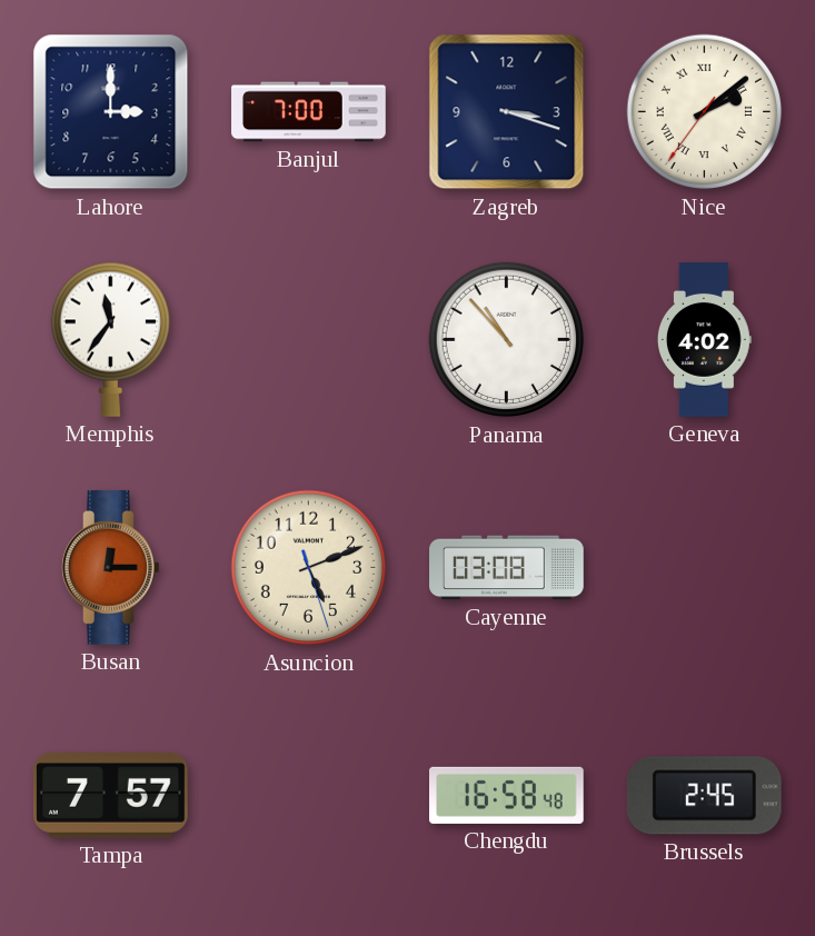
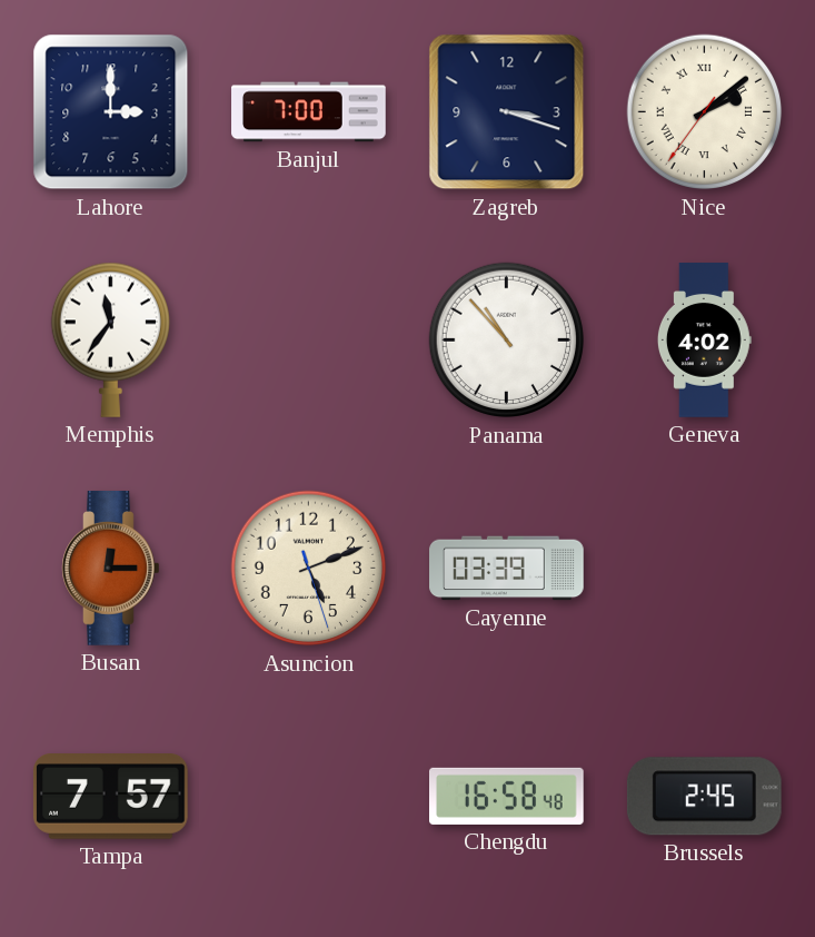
Cayenne: 03:08 -> 03:39 (507, 569)
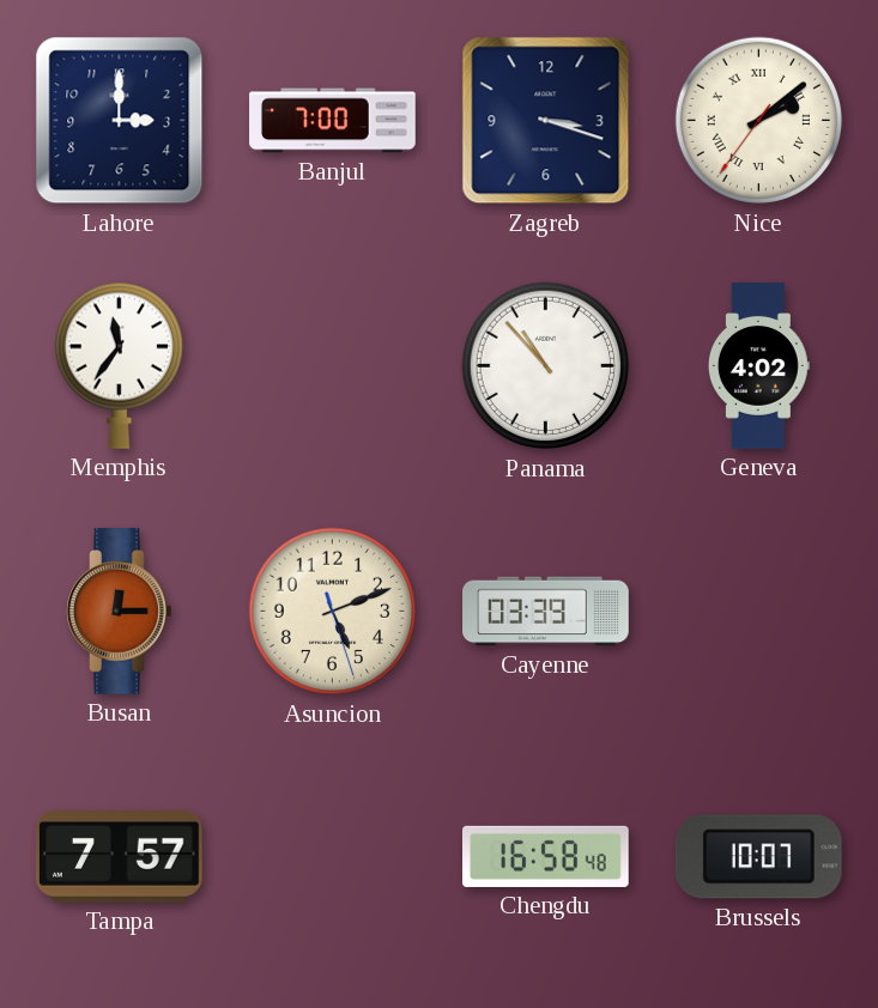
Brussels: 2:45 -> 10:07 (758, 857)
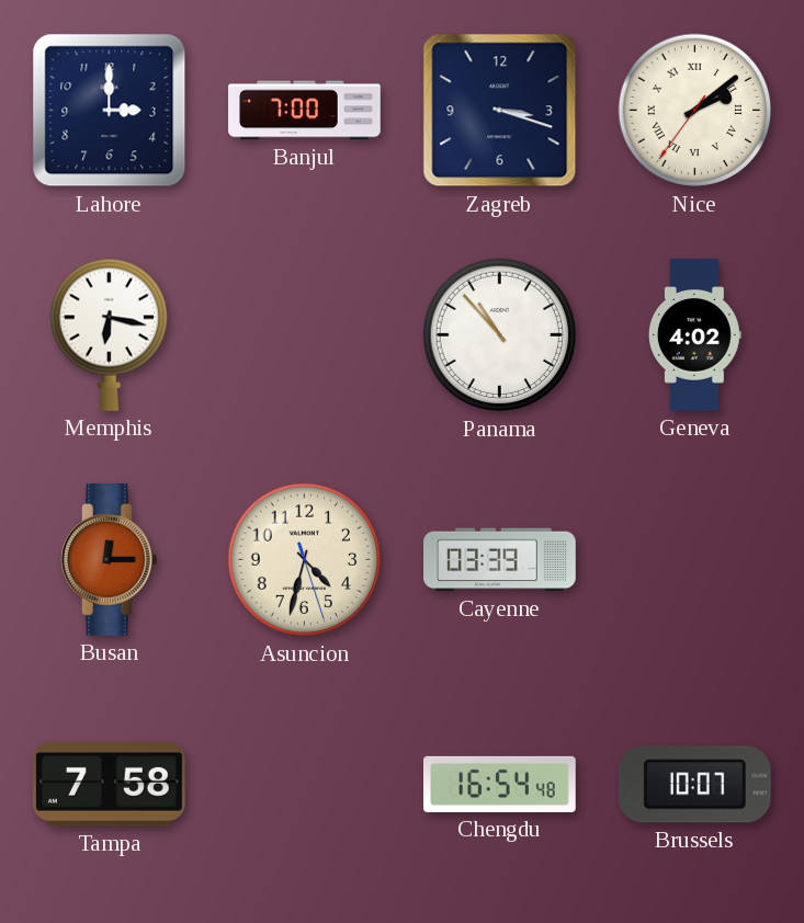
Memphis: 11:36 -> 6:17 (109, 334)
Asuncion: 5:11 -> 4:32 (305, 560)
Tampa: 7:57 -> 7:58 (110, 785)
Chengdu: 16:58 -> 16:54 (500, 784)
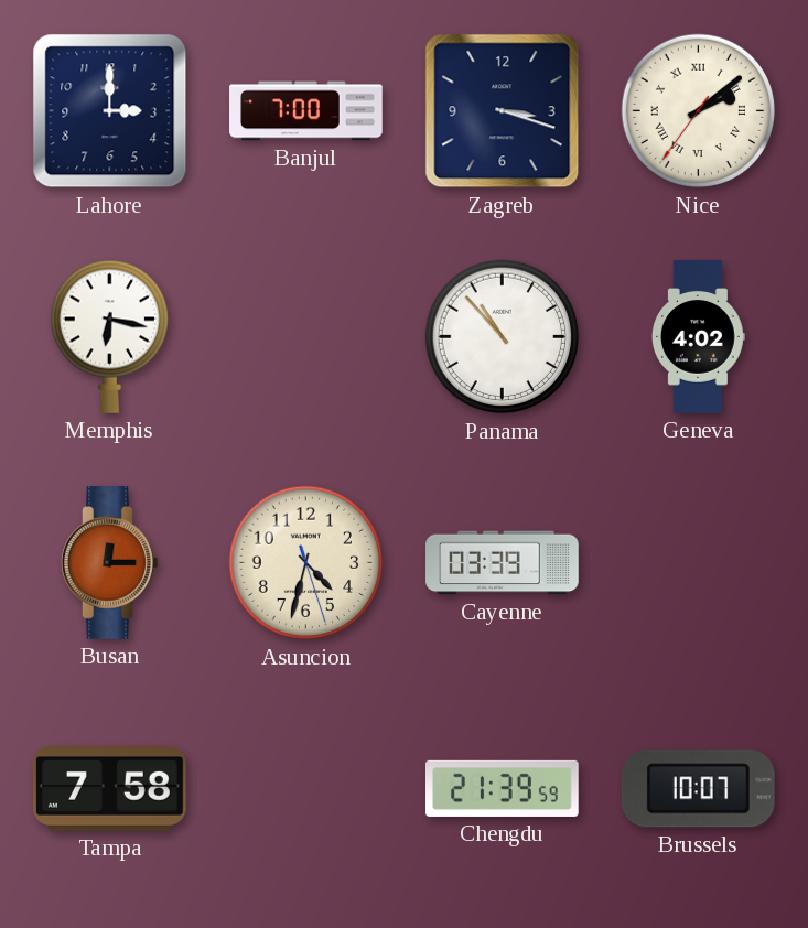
Chengdu: 16:54 -> 21:39 (503, 788)
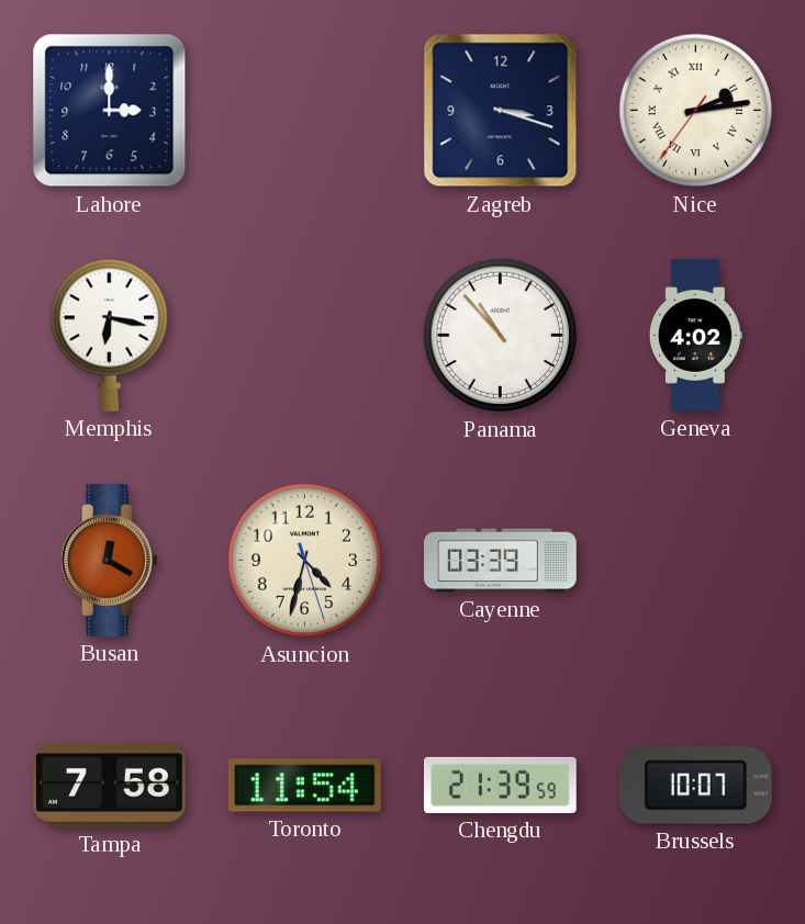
Banjul: 7:00 -> none (306, 111)
Nice: 2:08 -> 2:13 (696, 111)
Busan: 12:15 -> 12:20 (110, 561)
Toronto: none -> 11:54 (304, 786)
